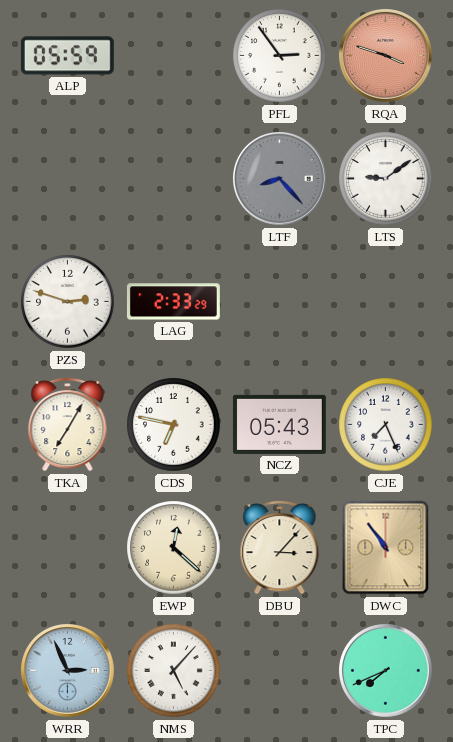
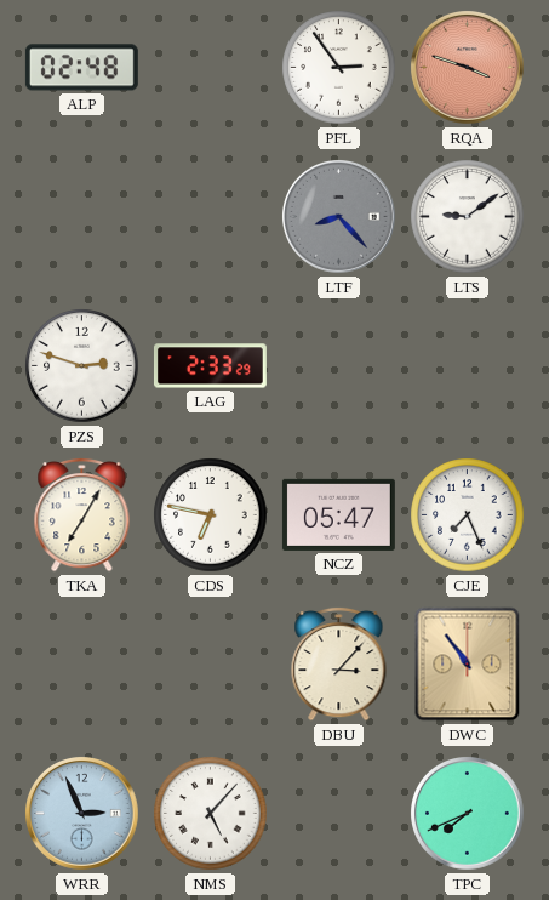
ALP: 05:59 -> 02:48 (81, 68)
NCZ: 05:43 -> 05:47 (338, 514)
EWP: 12:22 -> none (174, 548)
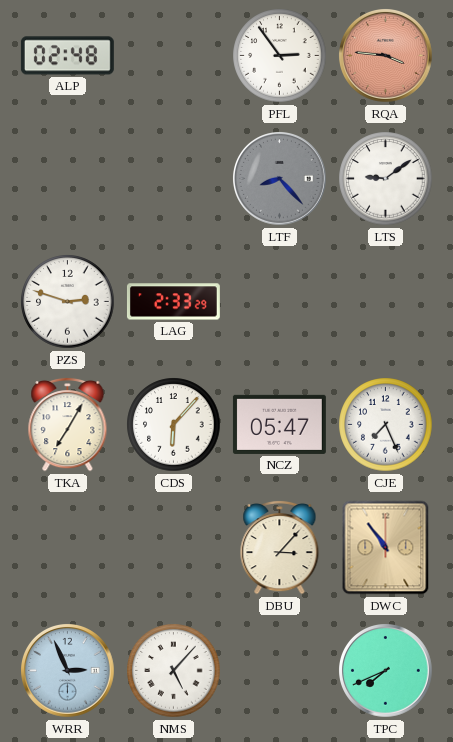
RQA: 3:48 -> 3:46 (386, 56)
CDS: 6:47 -> 6:07 (174, 425)
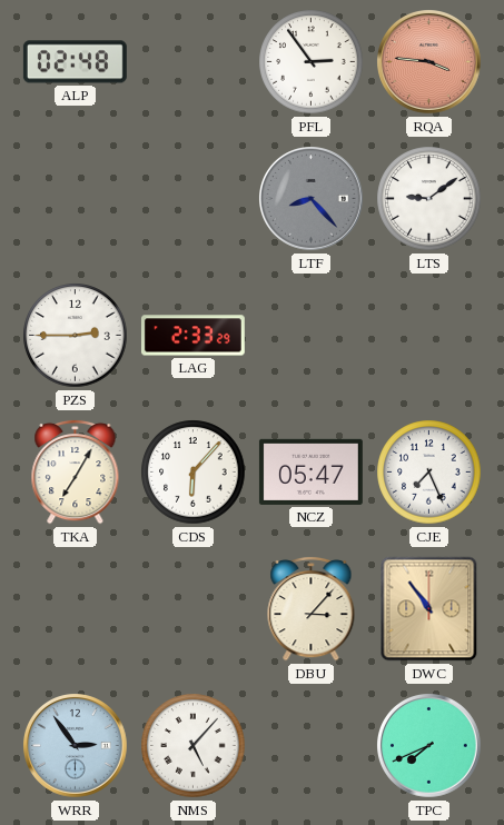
PZS: 2:48 -> 2:45 (76, 336)
WRR: 2:56 -> 2:54 (76, 746)
